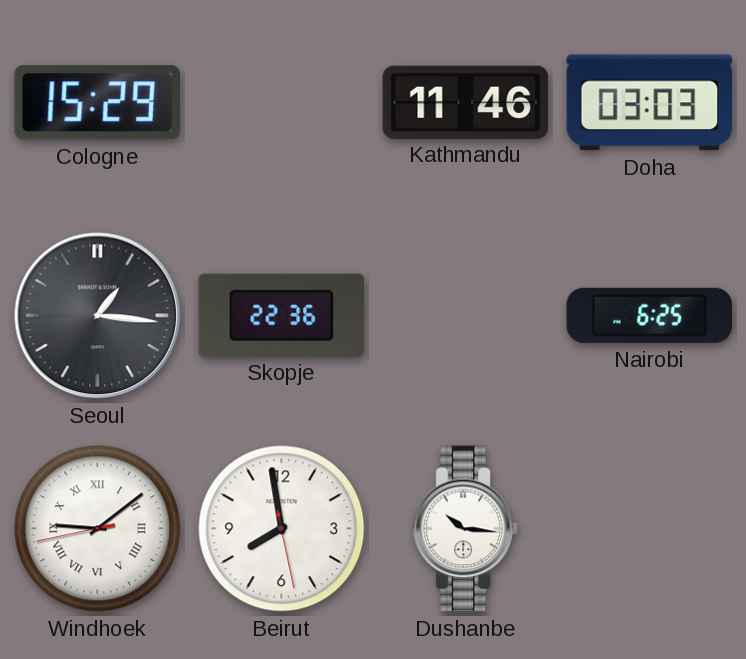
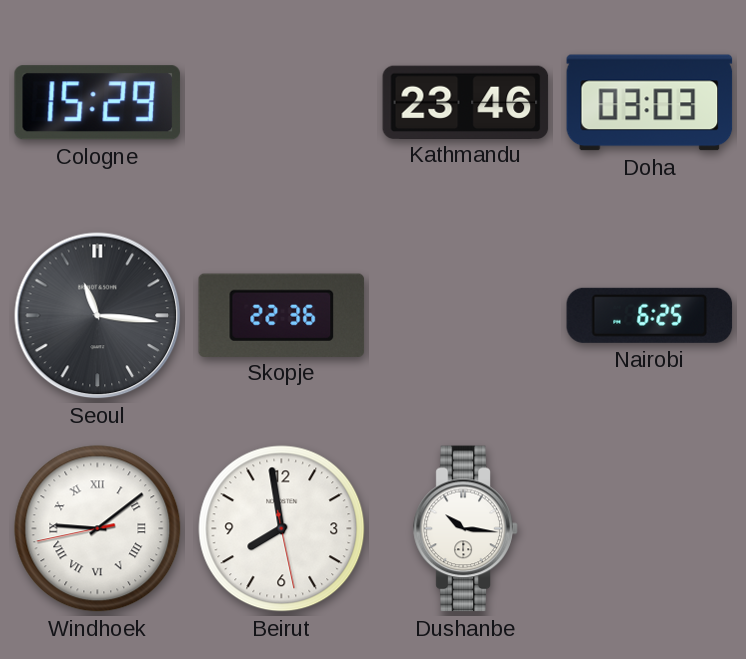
Kathmandu: 11:46 -> 23:46 (466, 102)
Seoul: 1:16 -> 11:16 (98, 316)
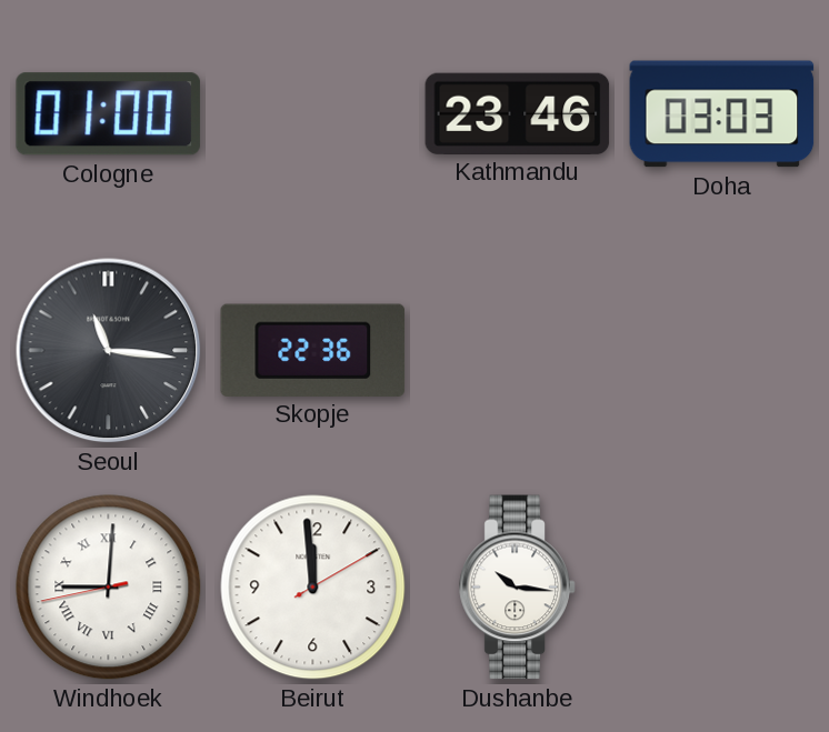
Cologne: 15:29 -> 01:00 (108, 114)
Nairobi: 6:25 -> none (650, 315)
Windhoek: 9:08 -> 9:00 (109, 588)
Beirut: 7:58 -> 11:59 (313, 588)
